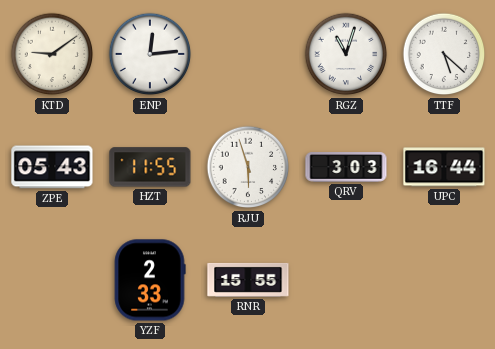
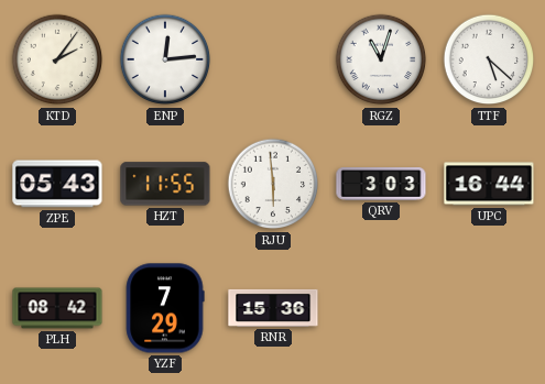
KTD: 9:09 -> 2:06 (57, 59)
RJU: 5:57 -> 5:59 (273, 184)
PLH: none -> 08:42 (57, 308)
YZF: 2:33 -> 7:29 (165, 308)
RNR: 15:55 -> 15:36 (273, 308)
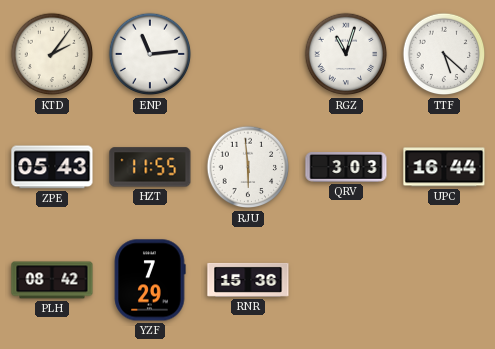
ENP: 12:14 -> 11:14 (150, 54)
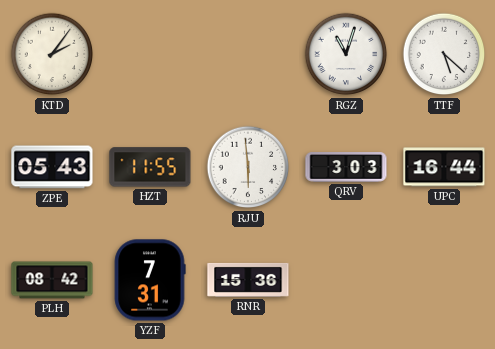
ENP: 11:14 -> none (150, 54)
YZF: 7:29 -> 7:31 (150, 280)
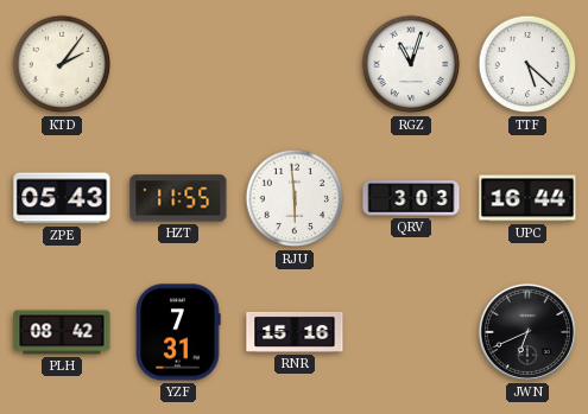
RNR: 15:36 -> 15:16 (295, 332)
JWN: none -> 6:41 (527, 332)
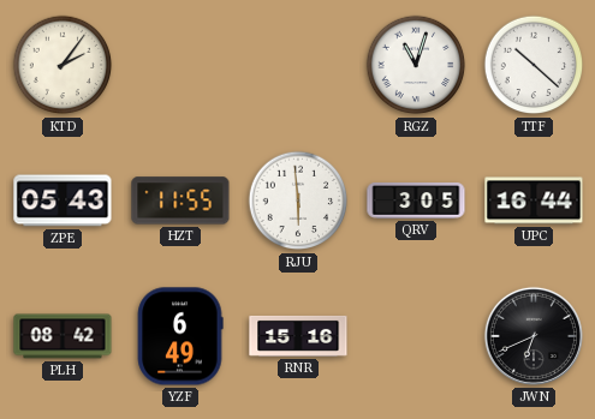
TTF: 5:22 -> 10:22 (534, 65)
QRV: 3:03 -> 3:05 (416, 200)
YZF: 7:31 -> 6:49 (180, 336)
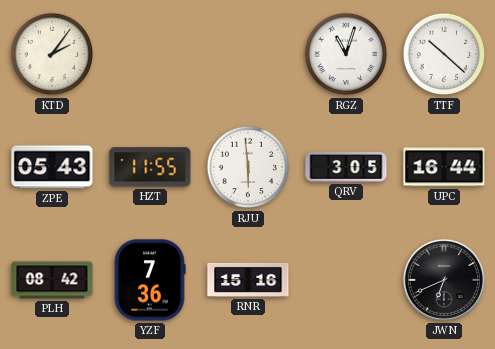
YZF: 6:49 -> 7:36 (150, 280)
